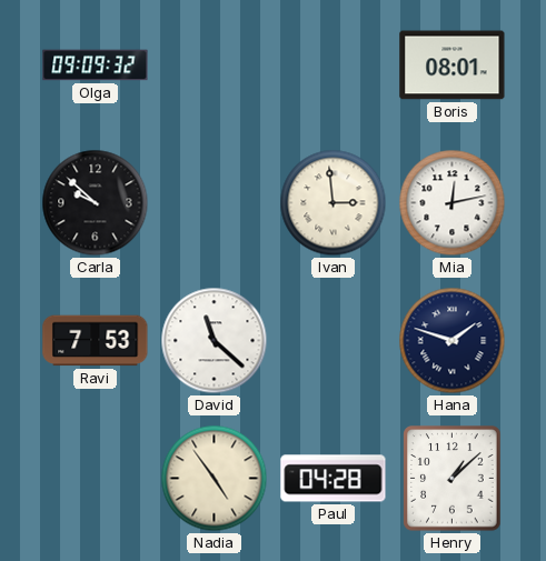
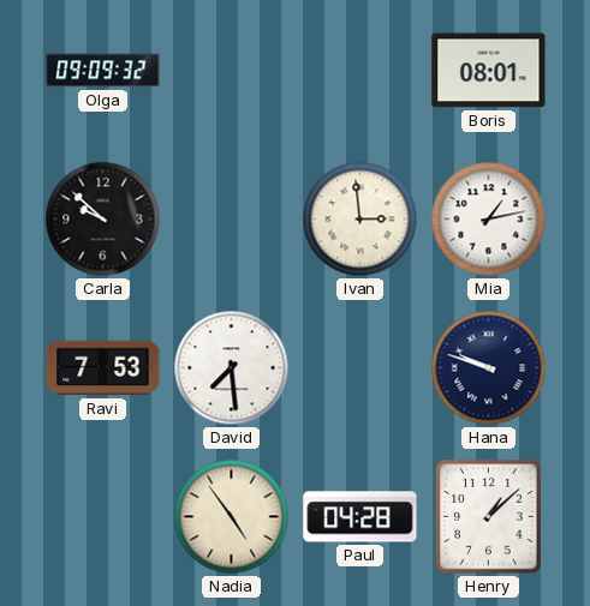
Mia: 12:13 -> 1:13 (489, 220)
David: 11:22 -> 7:29 (232, 368)
Hana: 1:48 -> 9:48 (489, 368)
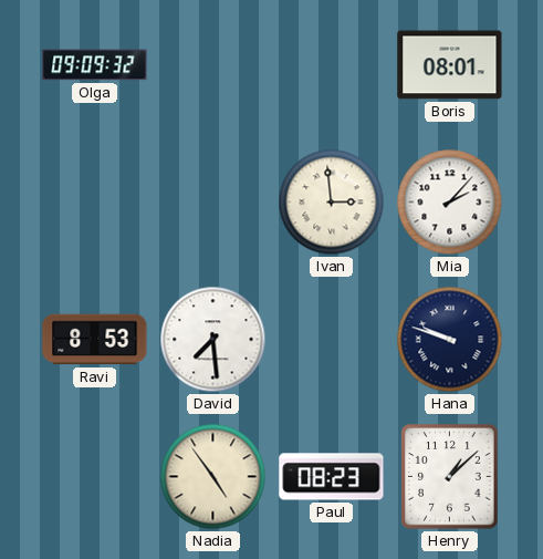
Carla: 9:52 -> none (103, 220)
Mia: 1:13 -> 2:07 (450, 203)
Ravi: 7:53 -> 8:53 (95, 340)
Paul: 04:28 -> 08:23 (332, 477)
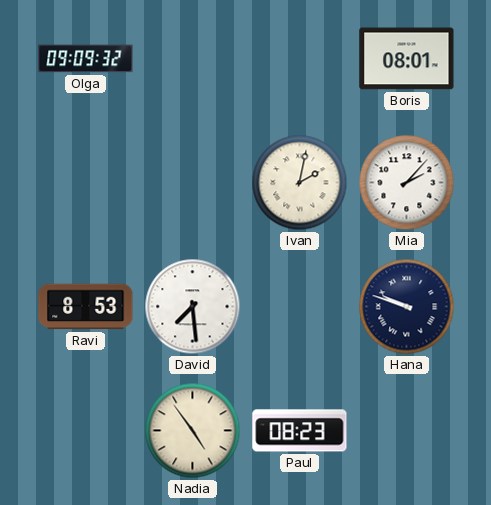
Ivan: 2:59 -> 2:02 (300, 183)
Henry: 1:08 -> none (450, 477)
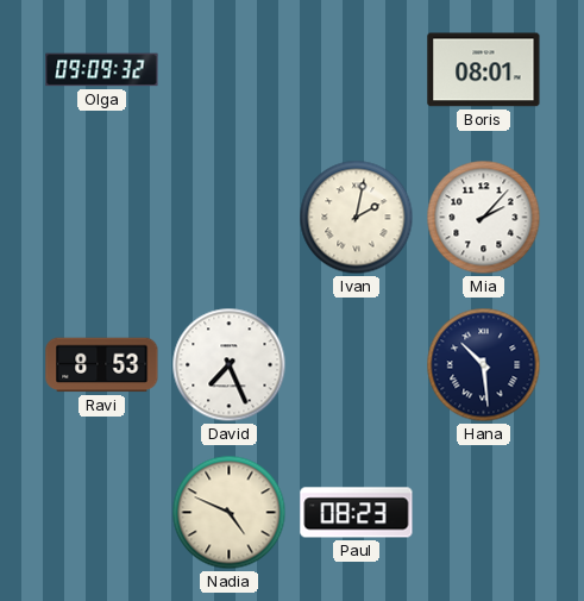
David: 7:29 -> 7:26 (230, 365)
Hana: 9:48 -> 10:29 (484, 365)
Nadia: 4:54 -> 4:49 (230, 513)
